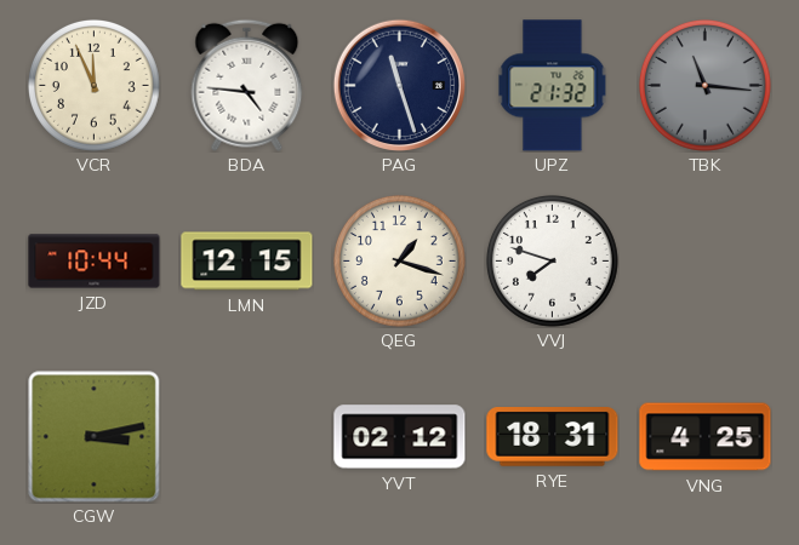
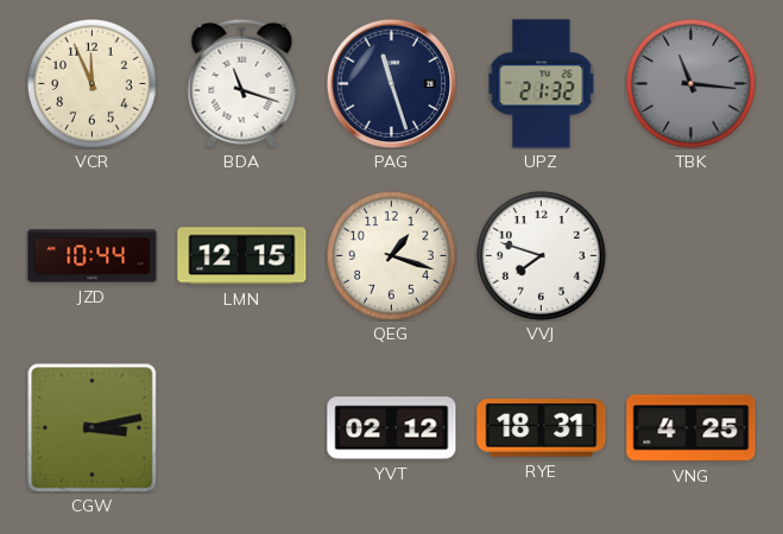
BDA: 4:46 -> 11:18 (242, 83)
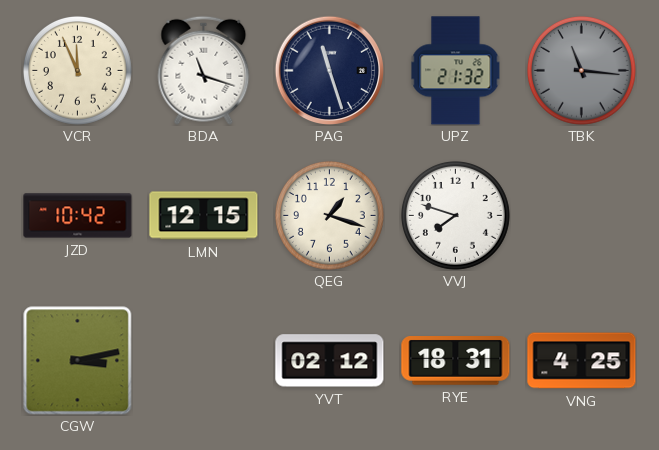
JZD: 10:44 -> 10:42 (78, 216)
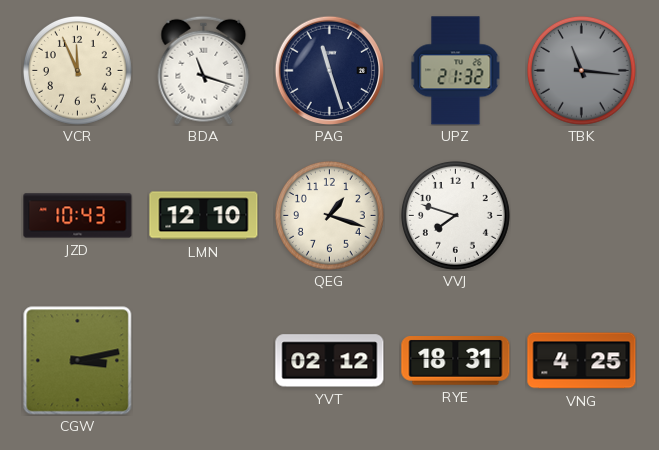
JZD: 10:42 -> 10:43 (78, 216)
LMN: 12:15 -> 12:10 (204, 216)
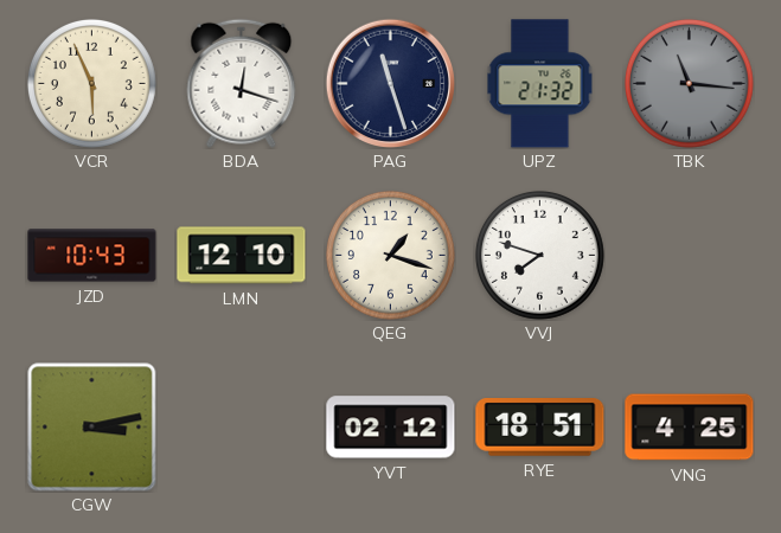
VCR: 11:56 -> 5:56 (91, 83)
BDA: 11:18 -> 12:18 (242, 83)
RYE: 18:31 -> 18:51 (540, 428)
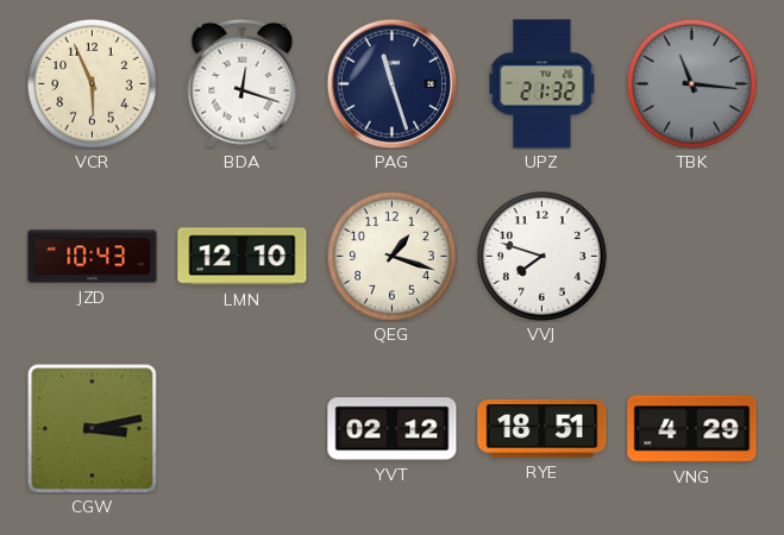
VNG: 4:25 -> 4:29 (692, 429)
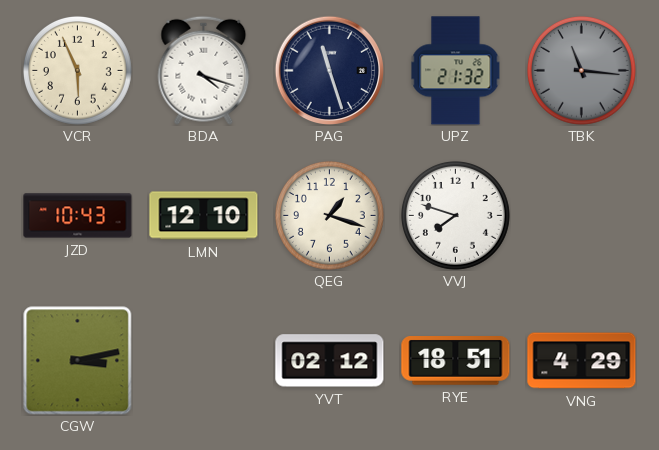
BDA: 12:18 -> 4:18 (204, 70)
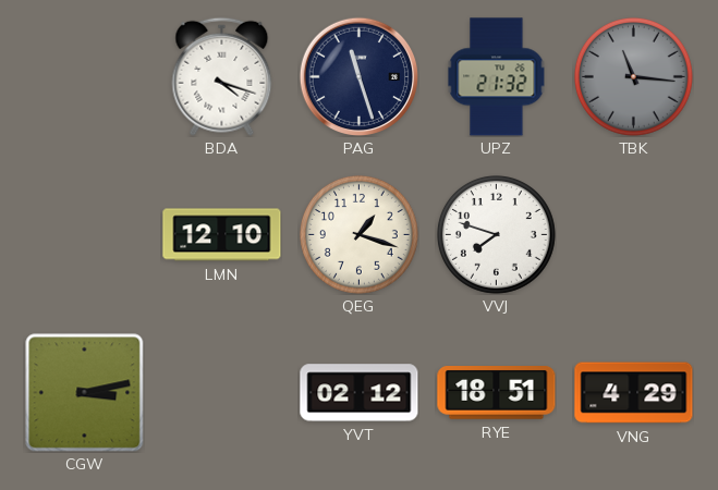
VCR: 5:56 -> none (77, 70)
JZD: 10:43 -> none (78, 216)
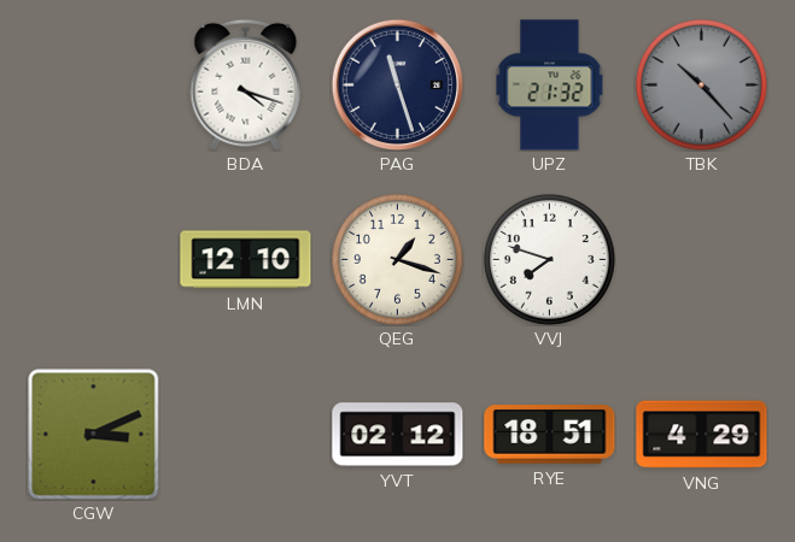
TBK: 11:16 -> 10:23 (701, 84)
CGW: 3:13 -> 3:11 (93, 434)
